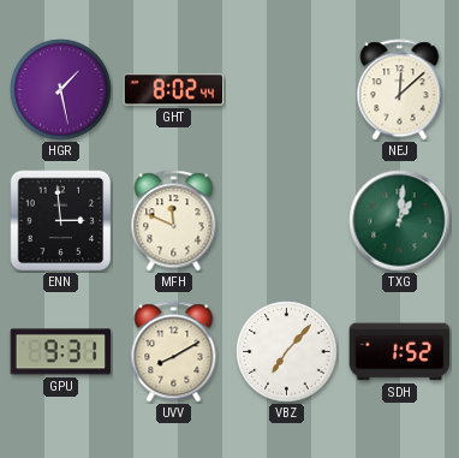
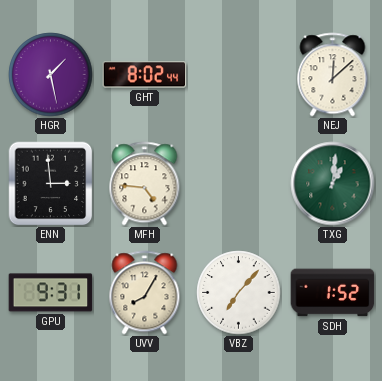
MFH: 11:49 -> 4:46 (145, 184)
UVV: 8:10 -> 8:05 (145, 293)
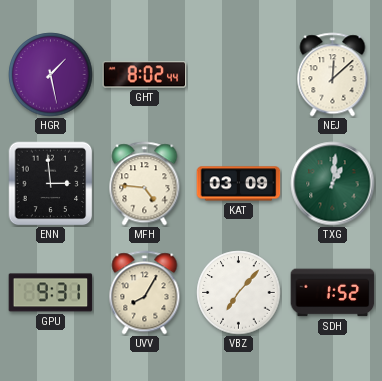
KAT: none -> 03:09 (239, 184)
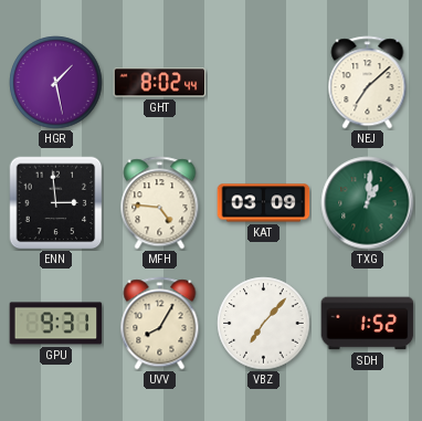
NEJ: 12:08 -> 7:08 (368, 83)
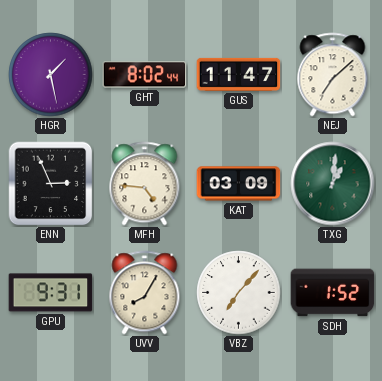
GUS: none -> 11:47 (239, 74)
ENN: 2:59 -> 2:56 (50, 183)
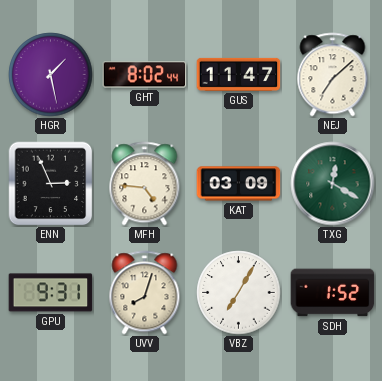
TXG: 1:01 -> 12:20 (333, 184)
UVV: 8:05 -> 8:03 (145, 293)
VBZ: 7:07 -> 7:05 (239, 293)
